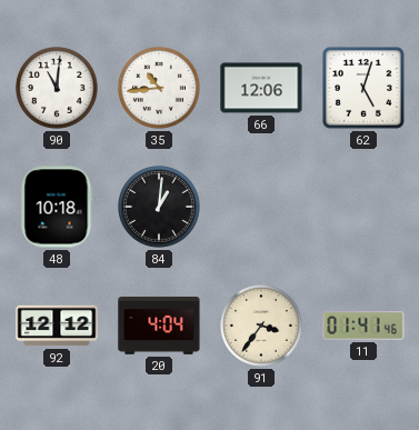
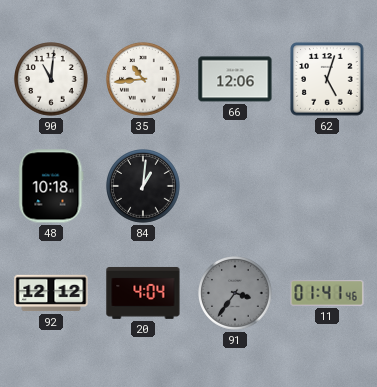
91 dial: cream -> grey (235, 293)
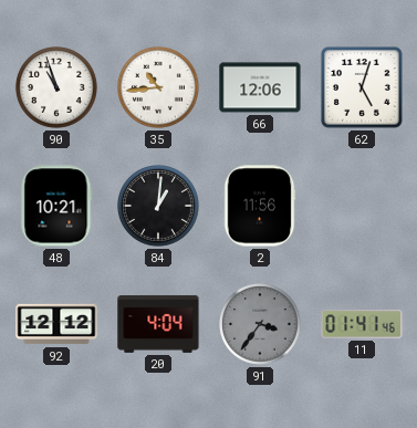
90: 11:01 -> 10:57 (56, 87)
48: 10:18 -> 10:21 (56, 206)
2: none -> 11:56 (260, 206)
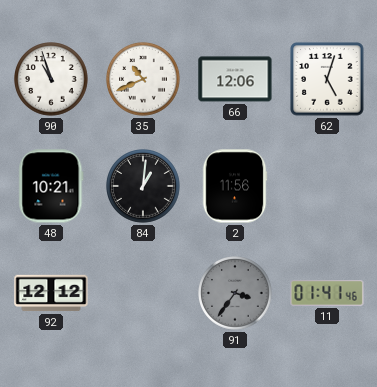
35: 10:44 -> 10:41 (143, 79)
20: 4:04 -> none (158, 324)
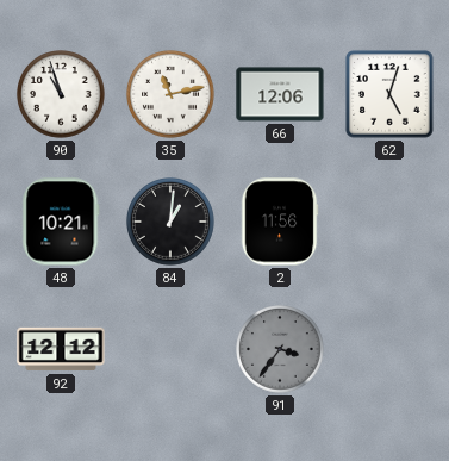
35: 10:41 -> 11:13 (170, 94)
11: 01:41 -> none (327, 294)
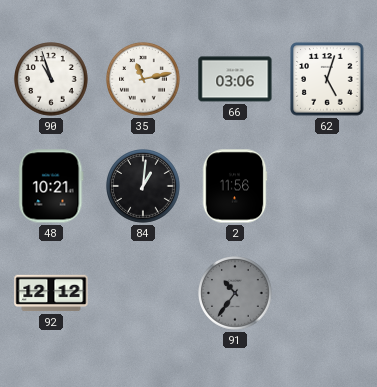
66: 12:06 -> 03:06 (235, 79)
91: 3:36 -> 10:36 (235, 293)
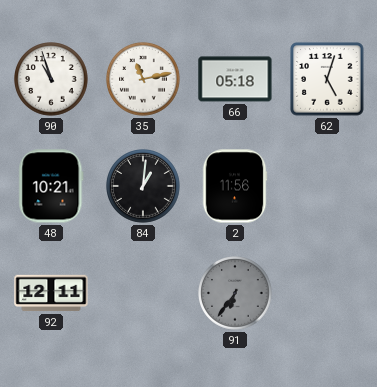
66: 03:06 -> 05:18 (235, 79)
92: 12:12 -> 12:11 (51, 293)
91: 10:36 -> 6:36 (235, 293)
